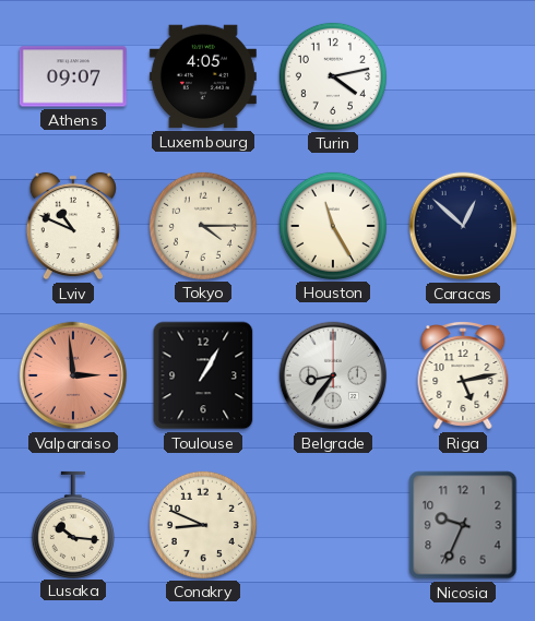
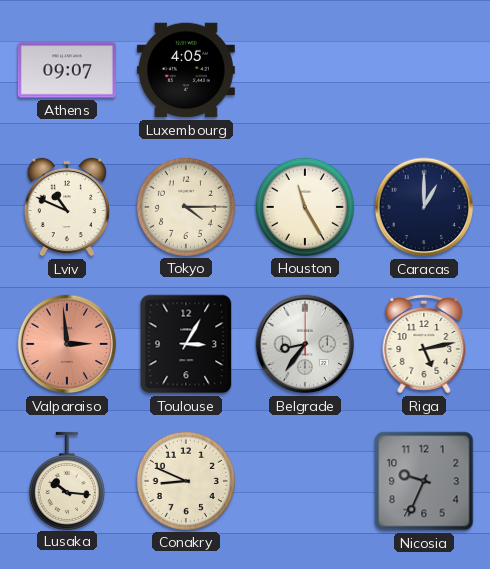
Turin: 4:13 -> none (333, 76)
Caracas: 12:52 -> 1:00 (424, 207)
Toulouse: 1:05 -> 3:05 (186, 344)
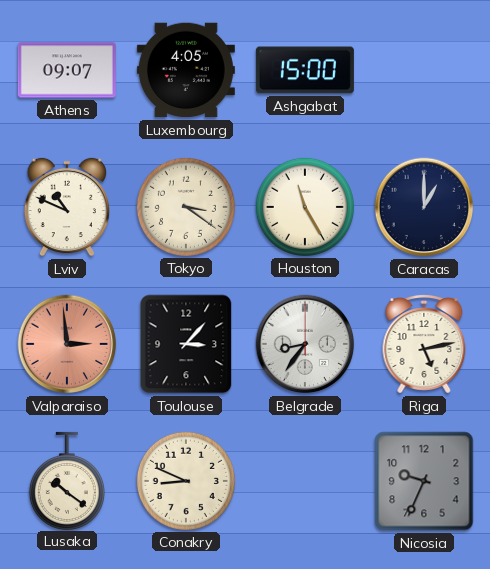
Ashgabat: none -> 15:00 (305, 70)
Tokyo: 4:15 -> 3:21 (186, 207)
Toulouse: 3:05 -> 3:07 (186, 344)
Lusaka: 10:16 -> 10:21 (67, 480)
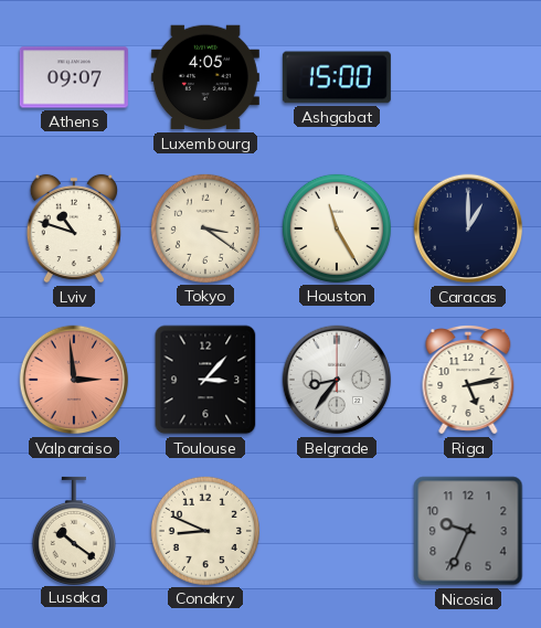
Lviv: 10:49 -> 10:48 (74, 228)
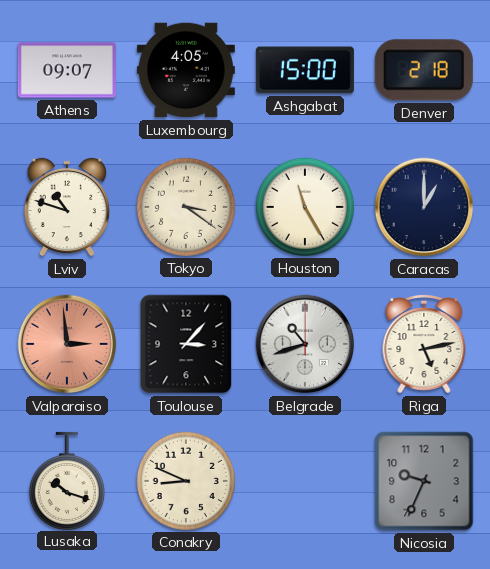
Denver: none -> 2:18 (424, 70)
Belgrade: 8:36 -> 10:42 (305, 344)
Lusaka: 10:21 -> 10:18 (67, 480)
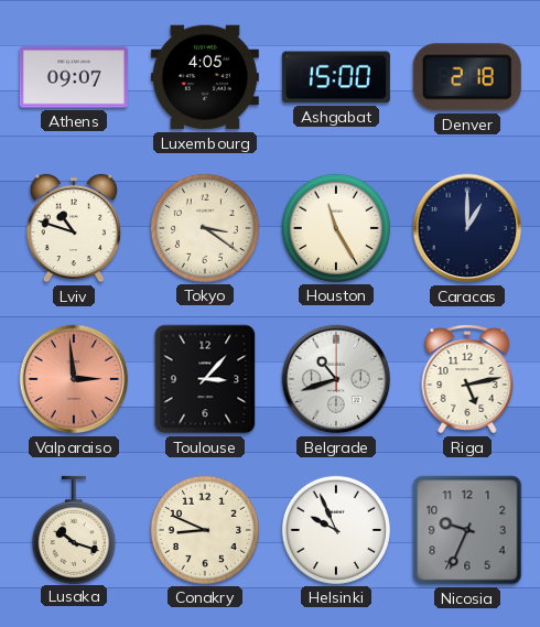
Helsinki: none -> 9:56 (336, 530)
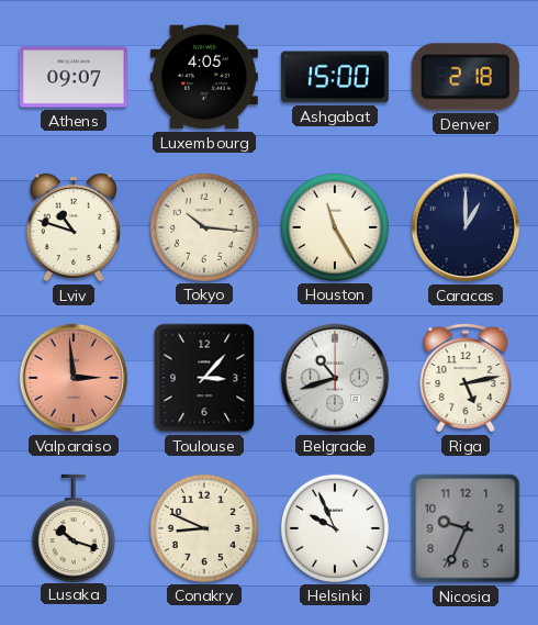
Tokyo: 3:21 -> 10:16 (204, 227)
